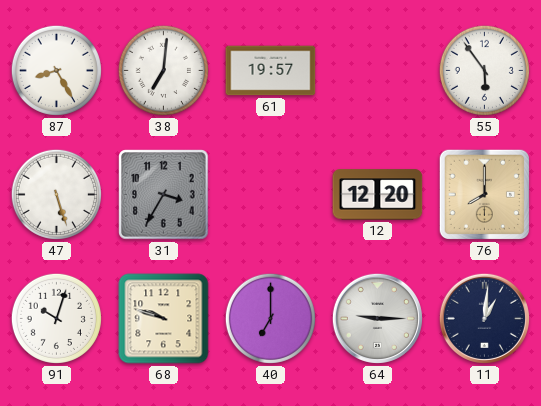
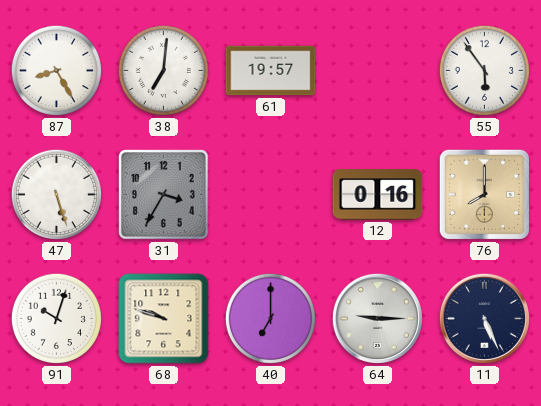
12: 12:20 -> 0:16 (378, 195)
11: 1:01 -> 5:26 (484, 318)
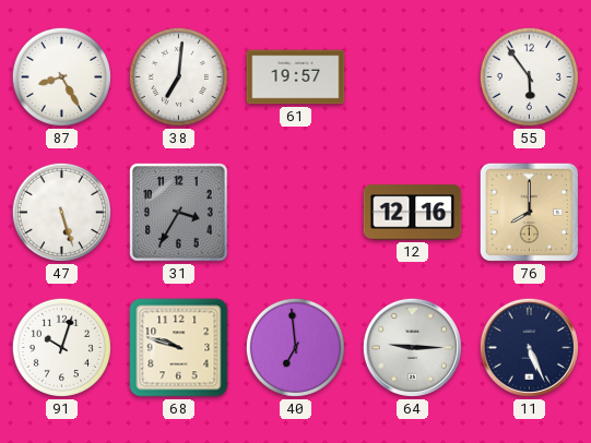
12: 0:16 -> 12:16 (413, 213)
40: 7:00 -> 6:59 (295, 347)
